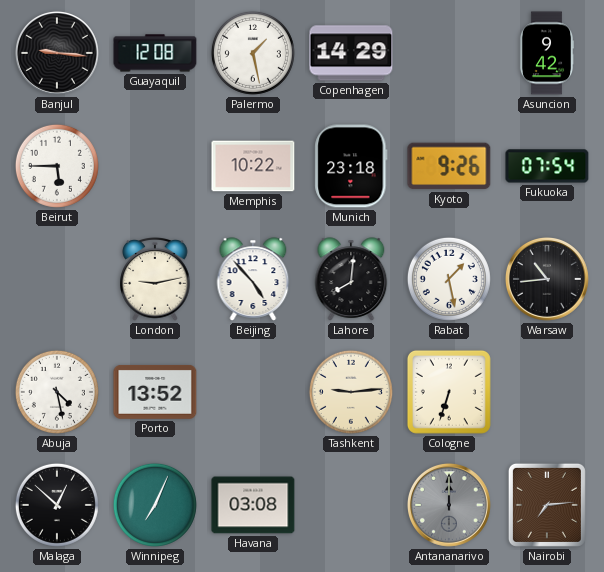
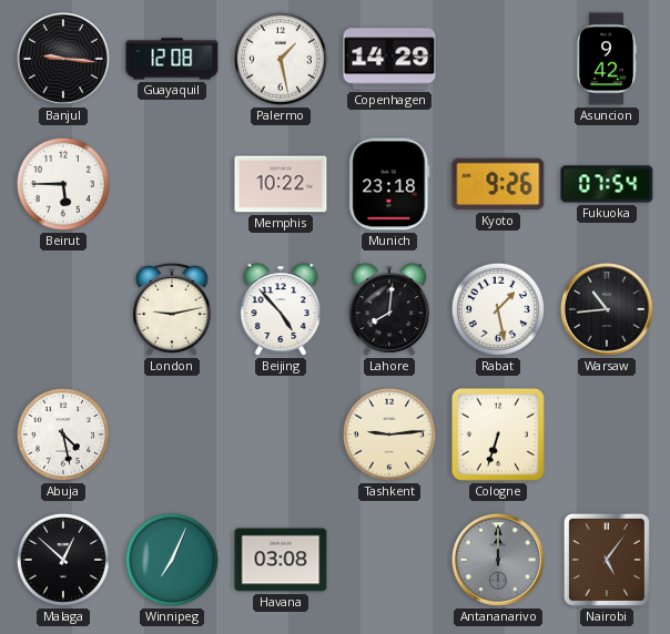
Porto: 13:52 -> none (155, 392)
Nairobi: 7:14 -> 5:06 (607, 560)
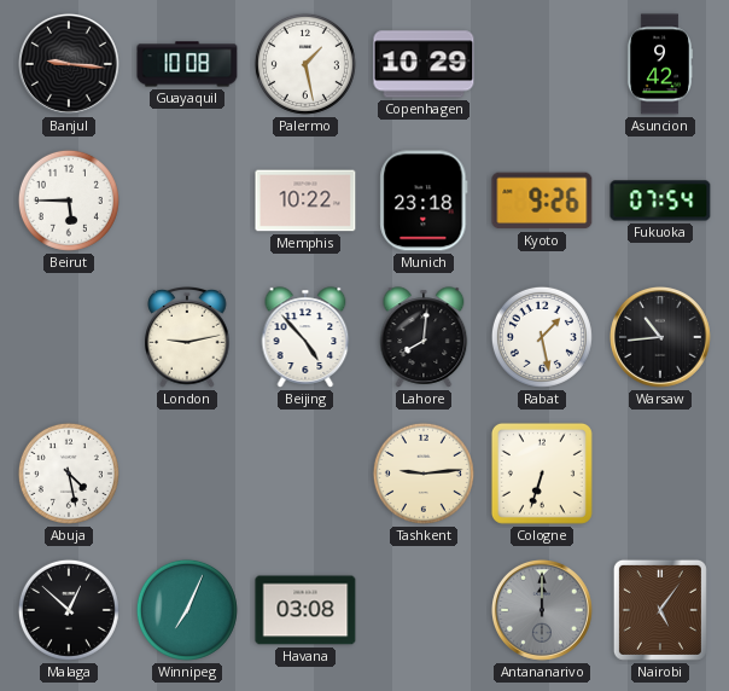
Guayaquil: 12:08 -> 10:08 (187, 64)
Copenhagen: 14:29 -> 10:29 (424, 64)
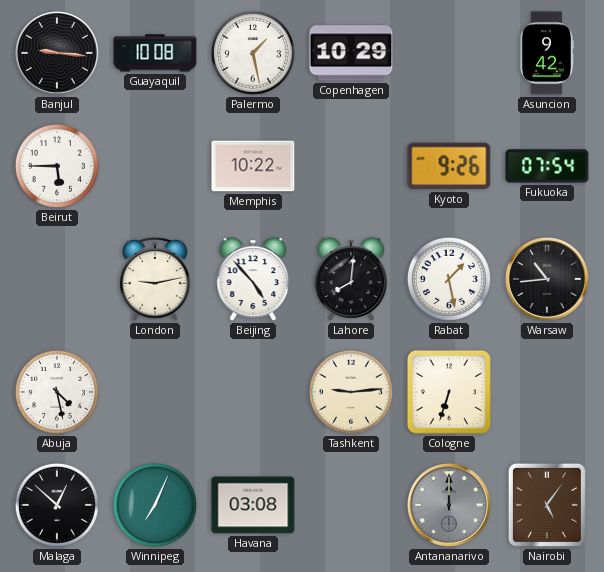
Munich: 23:18 -> none (424, 201)
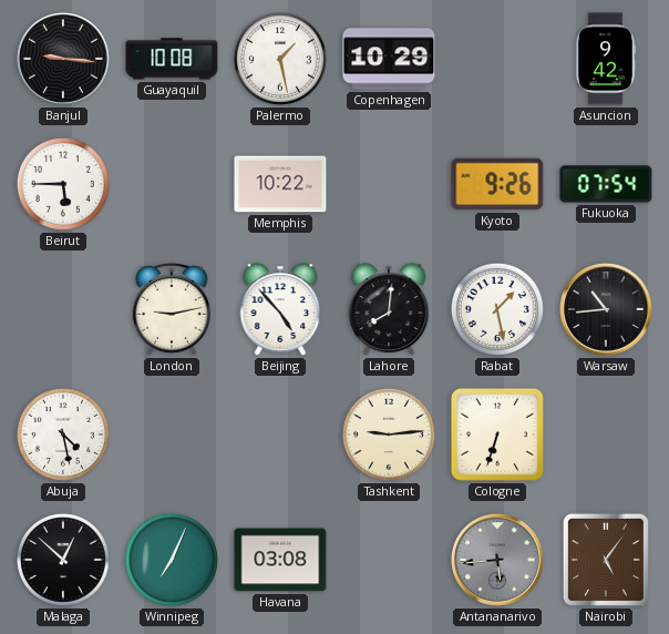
Antananarivo: 12:00 -> 5:44 (497, 560)
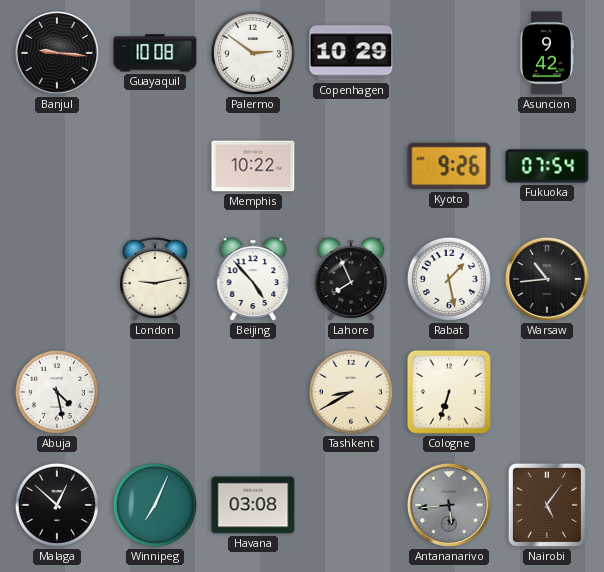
Palermo: 1:28 -> 2:51 (253, 53)
Beirut: 5:45 -> none (63, 184)
Lahore: 8:01 -> 7:56 (351, 279)
Tashkent: 9:14 -> 8:40 (351, 392)
